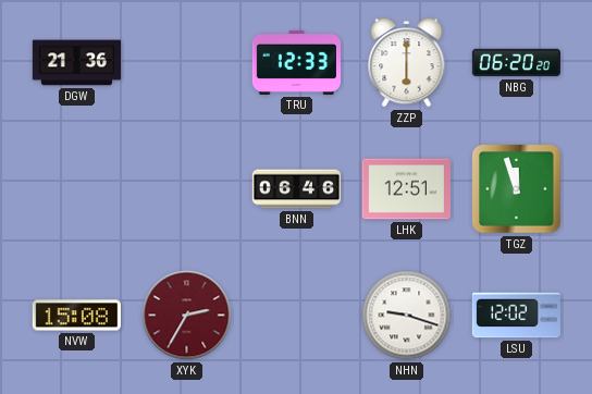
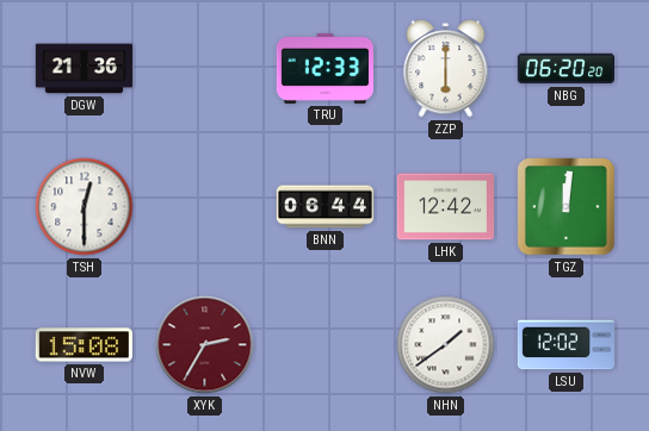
TSH: none -> 12:30 (85, 207)
BNN: 06:46 -> 06:44 (324, 207)
LHK: 12:51 -> 12:42 (445, 207)
TGZ: 11:57 -> 12:01 (567, 207)
NHN: 9:18 -> 1:39 (446, 345)
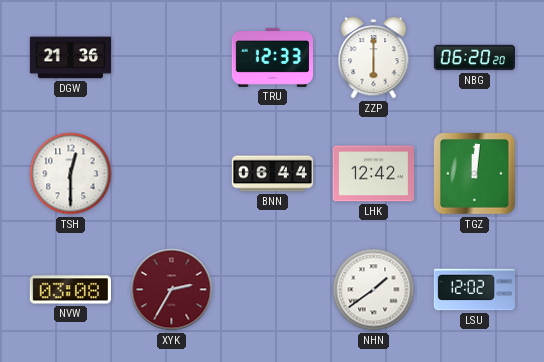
NVW: 15:08 -> 03:08 (70, 290)
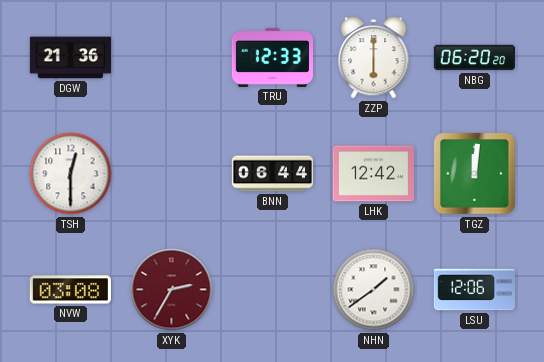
LSU: 12:02 -> 12:06 (474, 290)
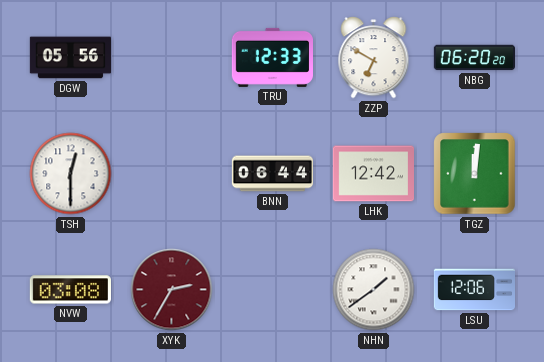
DGW: 21:36 -> 05:56 (70, 58)
ZZP: 6:00 -> 6:50 (374, 58)
